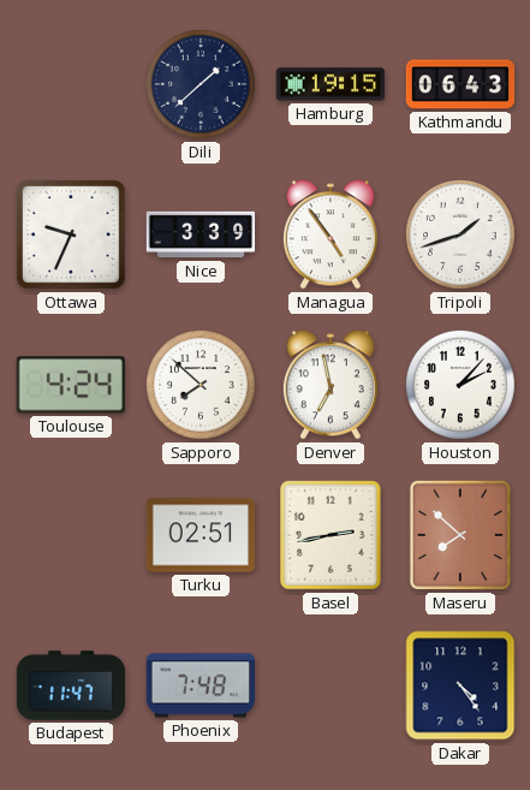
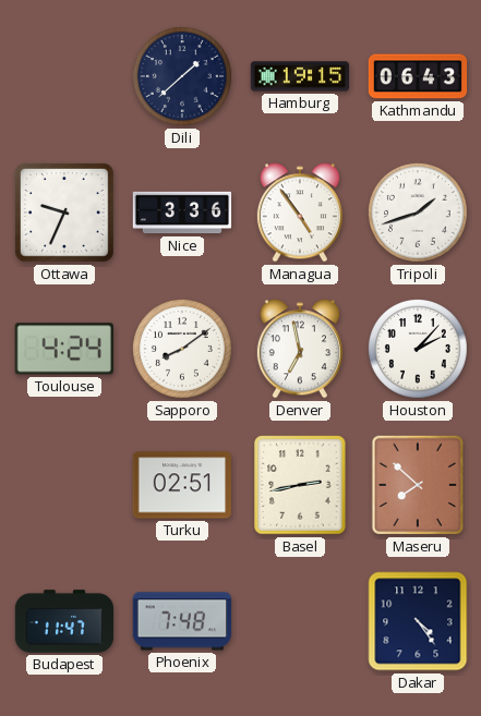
Nice: 3:39 -> 3:36 (182, 213)
Sapporo: 7:52 -> 8:09 (182, 349)
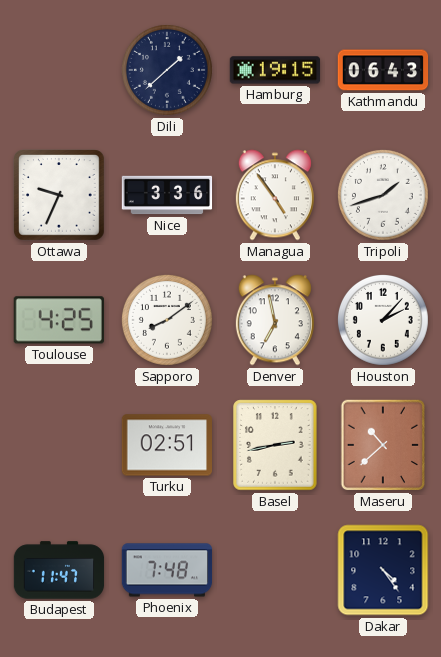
Toulouse: 4:24 -> 4:25 (59, 320)
Maseru: 7:52 -> 10:38 (383, 445)
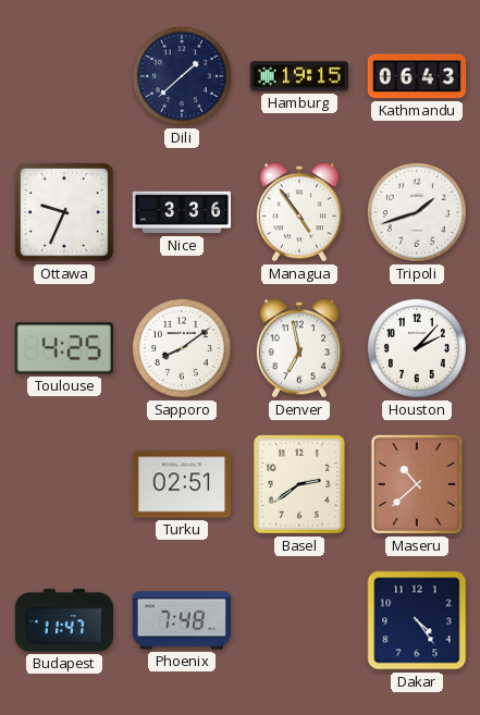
Basel: 2:43 -> 2:39 (299, 484)
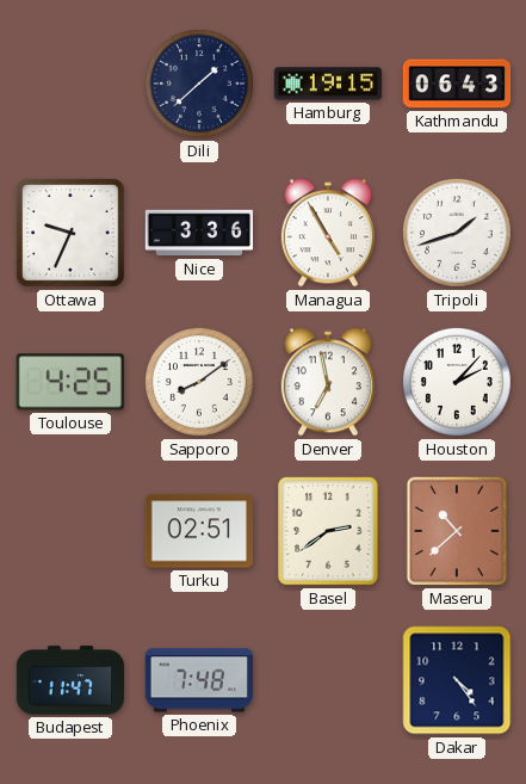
Managua: 4:54 -> 4:55 (328, 233)
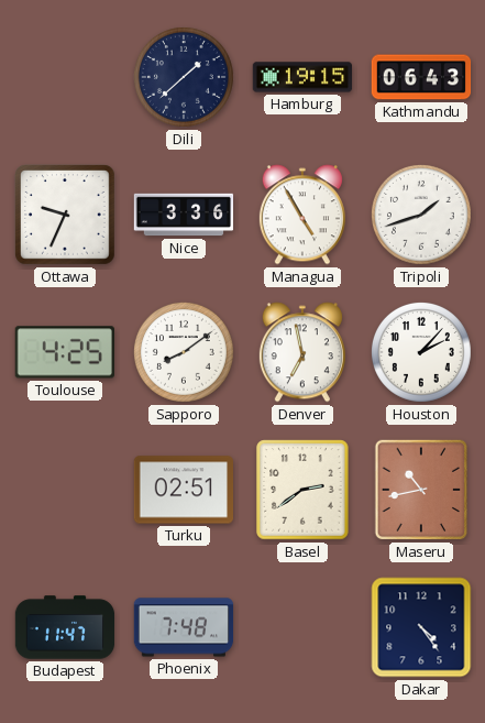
Maseru: 10:38 -> 10:43 (421, 490)
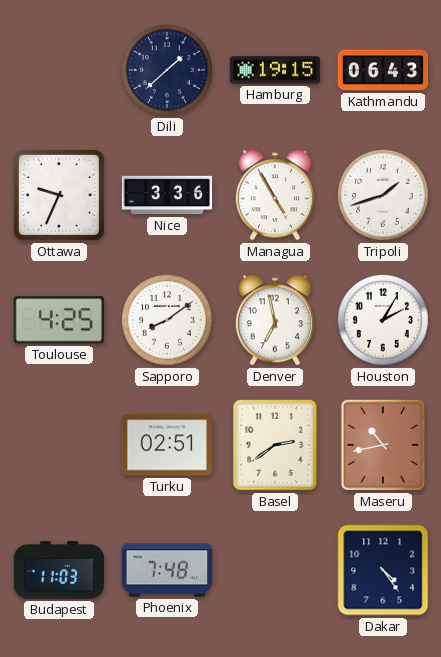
Houston: 2:07 -> 2:05 (383, 320)
Budapest: 11:47 -> 11:03 (59, 570)
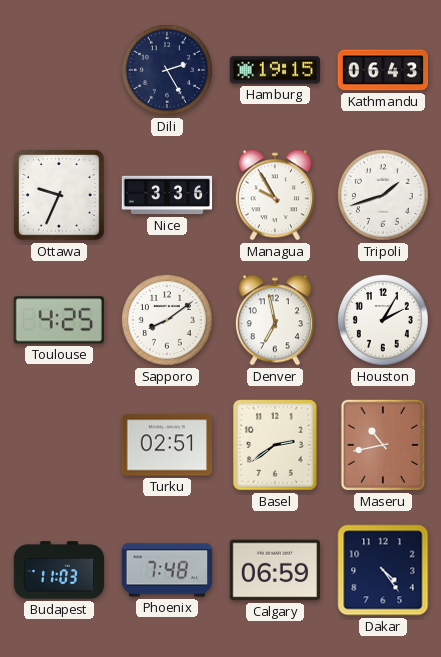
Dili: 1:38 -> 2:25 (167, 70)
Managua: 4:55 -> 9:55 (275, 195)
Calgary: none -> 06:59 (274, 570)
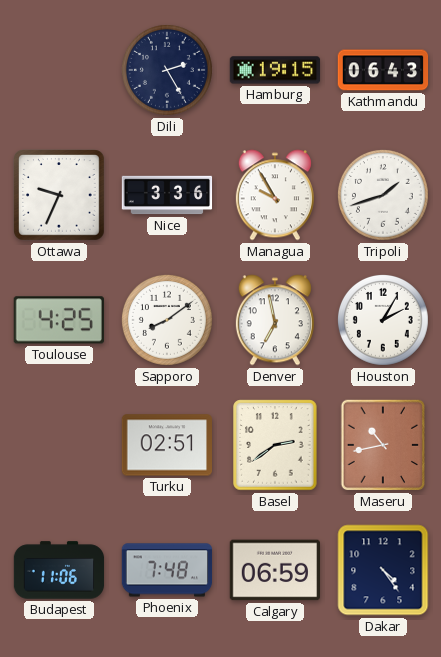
Budapest: 11:03 -> 11:06 (59, 570)
